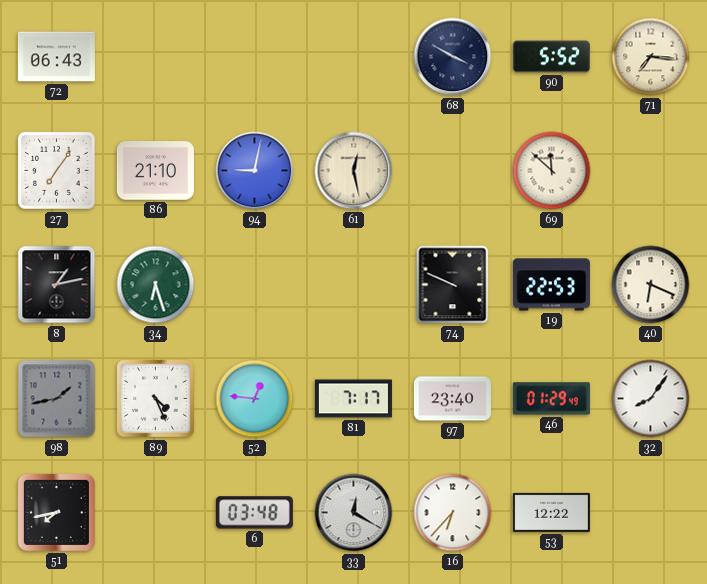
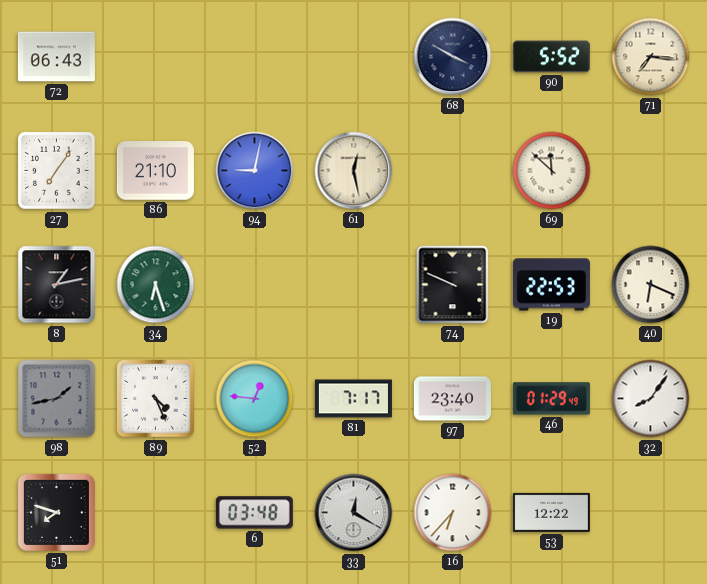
51: 7:43 -> 7:48 (56, 512)
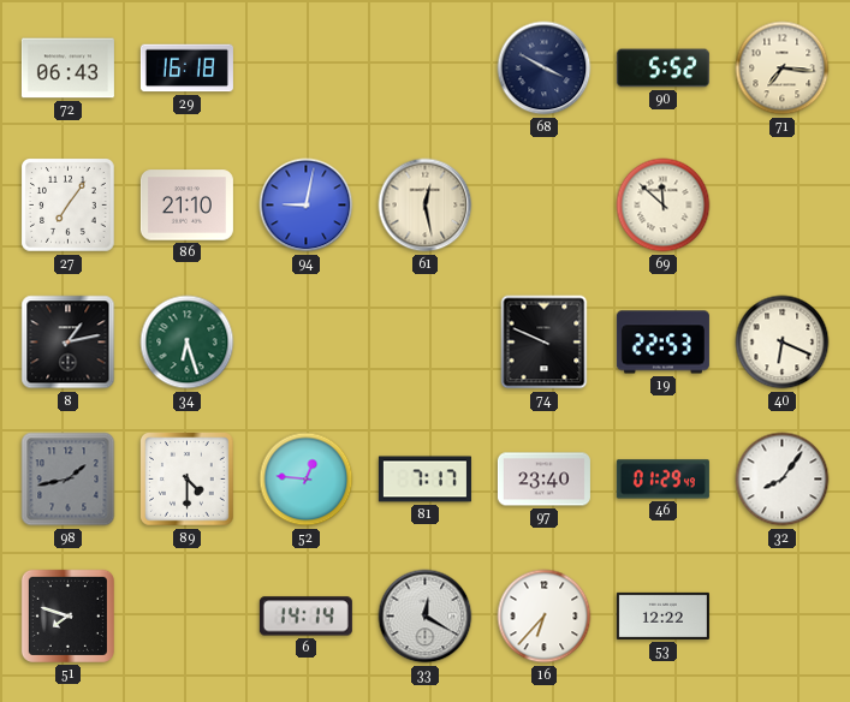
29: none -> 16:18 (186, 69)
89: 4:26 -> 4:30 (188, 480)
6: 03:48 -> 14:14 (305, 617)
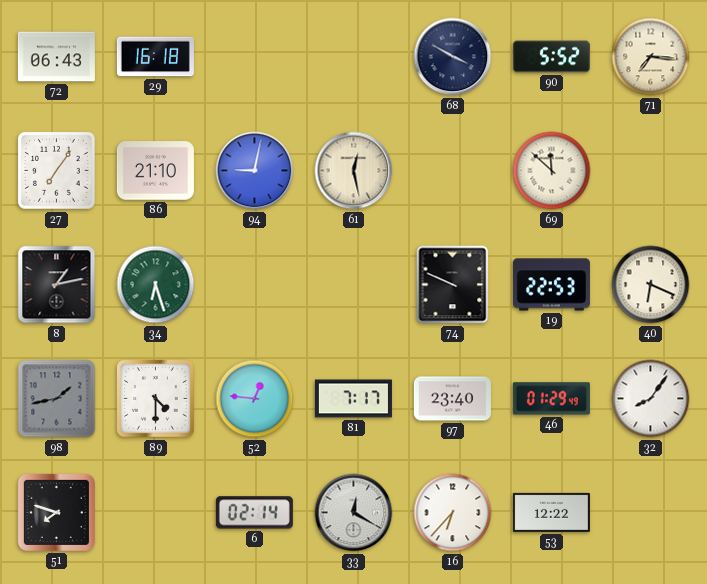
6: 14:14 -> 02:14 (254, 513)
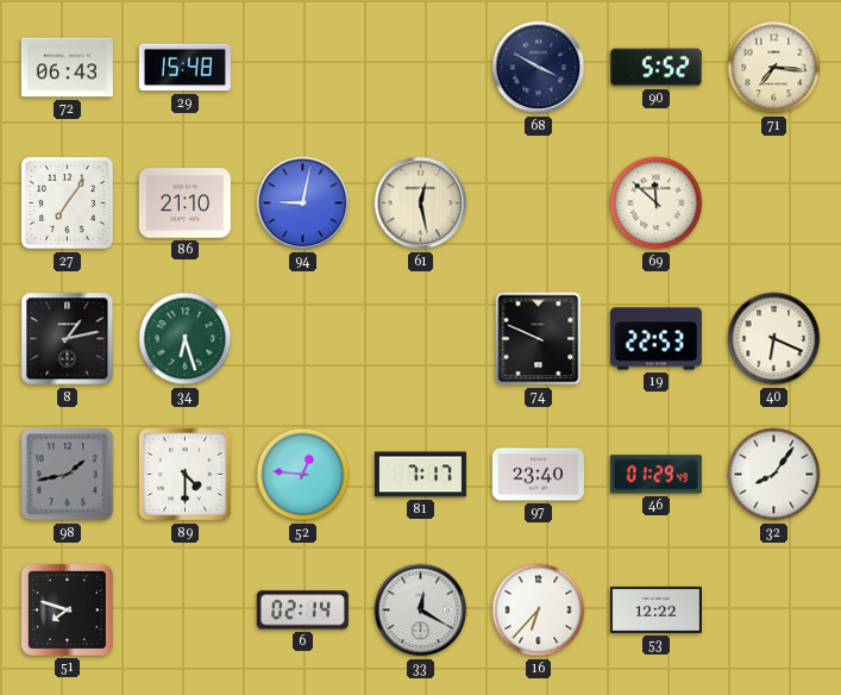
29: 16:18 -> 15:48 (184, 68)
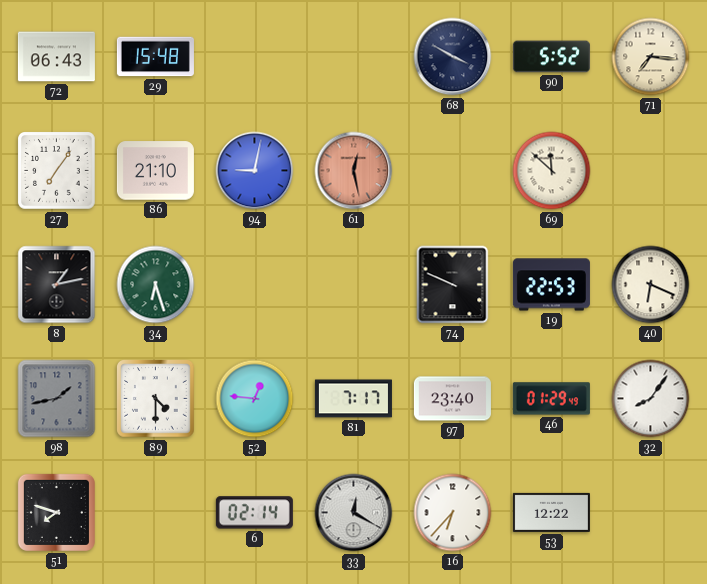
61 dial: cream -> salmon (354, 171)
